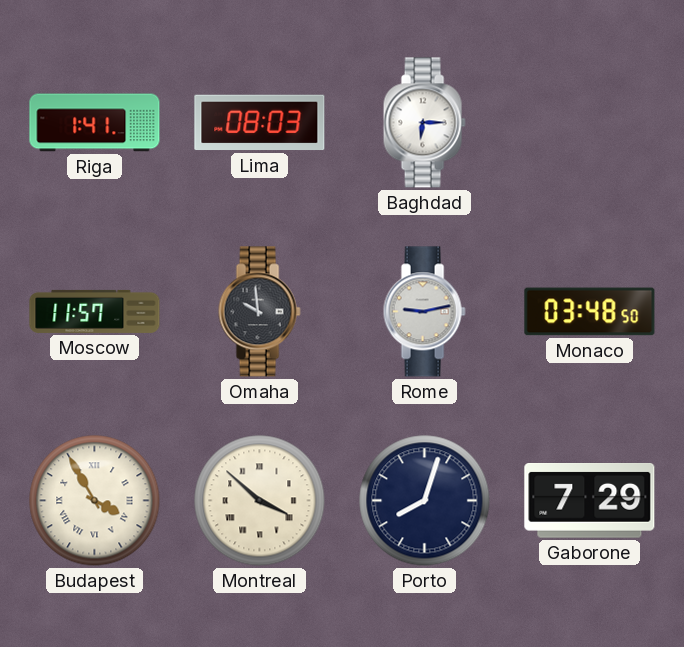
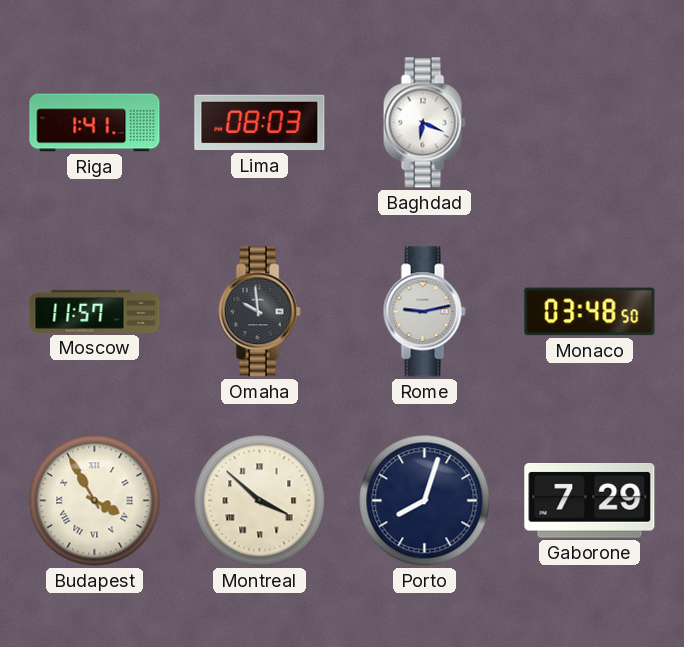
Baghdad: 6:15 -> 6:19 (424, 123)
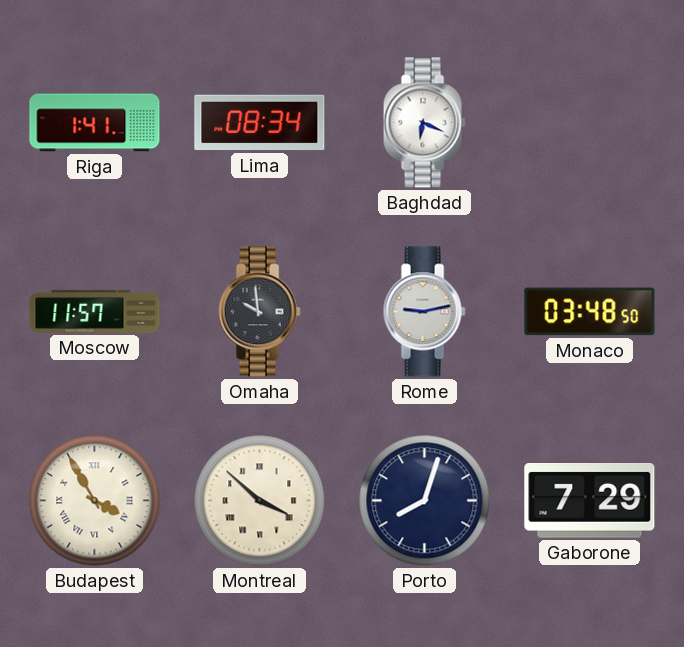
Lima: 08:03 -> 08:34 (260, 123)
